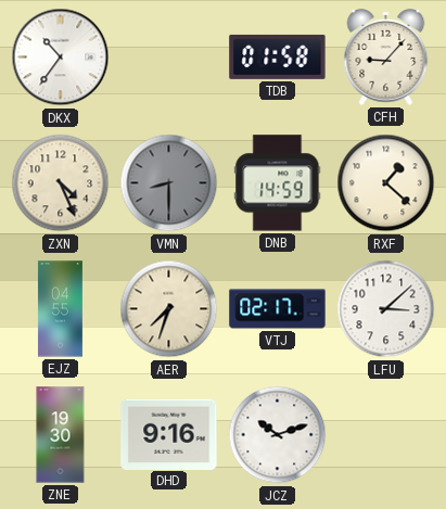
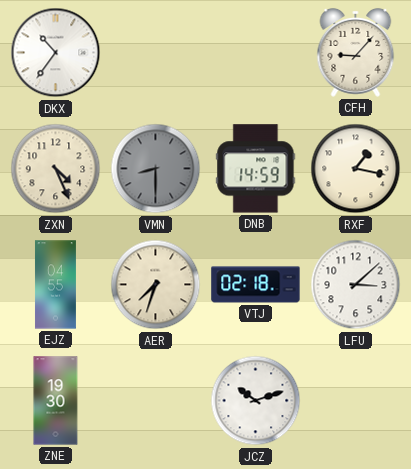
TDB: 01:58 -> none (278, 56)
RXF: 1:22 -> 1:17 (356, 169)
VTJ: 02:17 -> 02:18 (256, 285)
DHD: 9:16 -> none (169, 434)
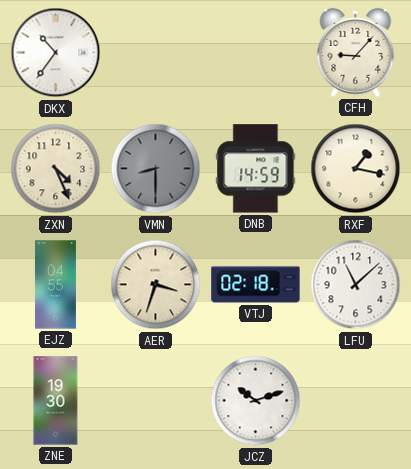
AER: 7:33 -> 3:33 (156, 285)
LFU: 3:08 -> 11:08 (356, 285)
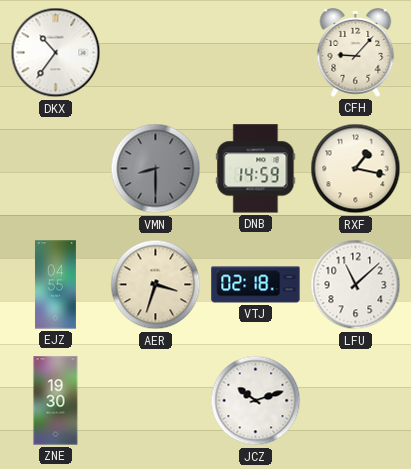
ZXN: 4:26 -> none (56, 169)
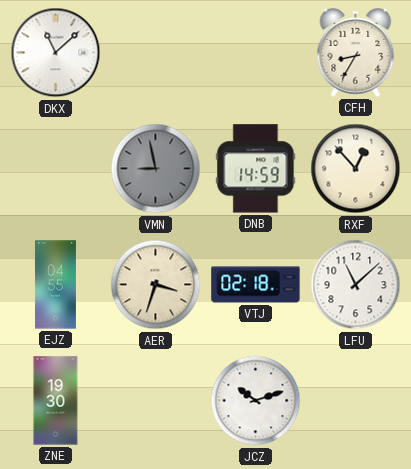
DKX: 10:36 -> 11:08 (56, 53)
CFH: 9:07 -> 8:35 (356, 52)
VMN: 8:30 -> 8:58 (156, 169)
RXF: 1:17 -> 12:53 (356, 169)
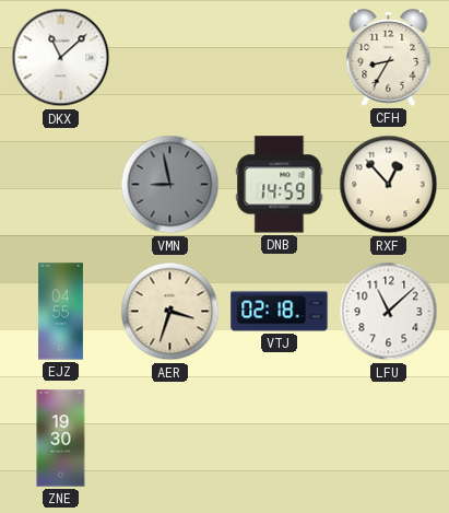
JCZ: 10:12 -> none (256, 401)
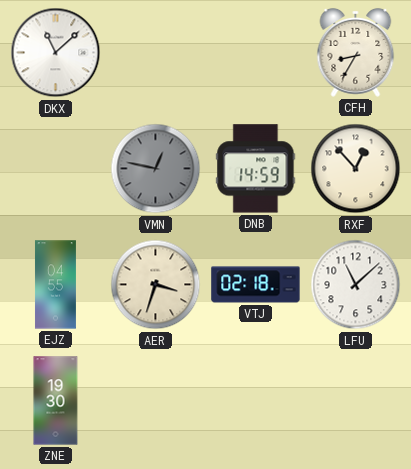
VMN: 8:58 -> 12:47 (156, 169)
